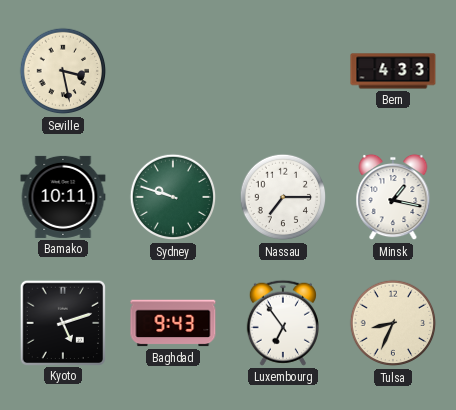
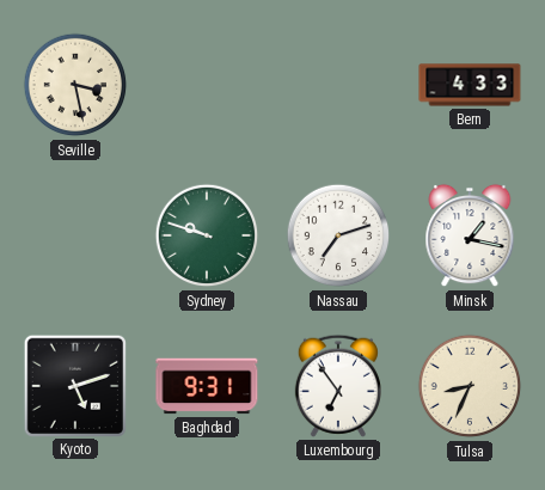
Bamako: 10:11 -> none (63, 197)
Nassau: 7:15 -> 7:12 (338, 235)
Baghdad: 9:43 -> 9:31 (207, 386)
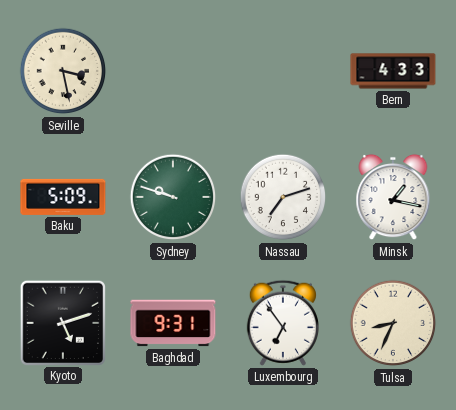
Baku: none -> 5:09 (63, 197)
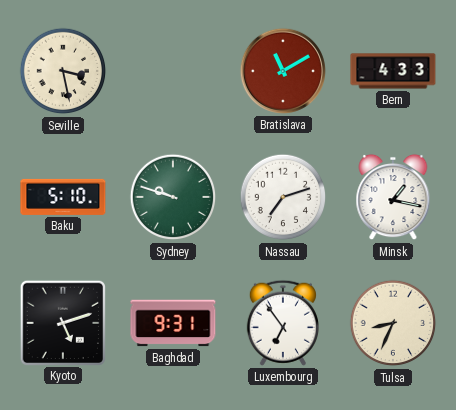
Bratislava: none -> 11:10 (283, 71)
Baku: 5:09 -> 5:10 (63, 197)
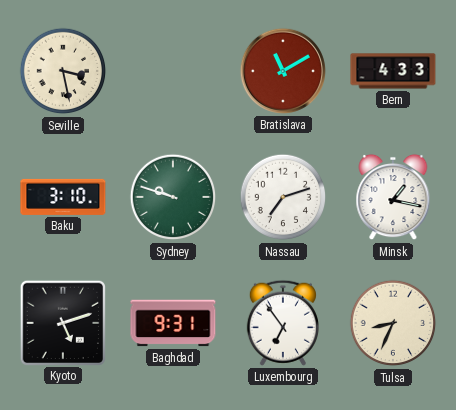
Baku: 5:10 -> 3:10 (63, 197)
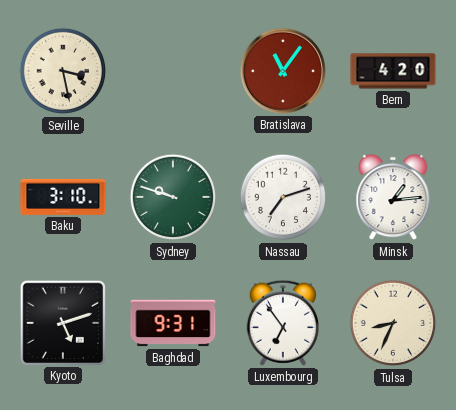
Bratislava: 11:10 -> 11:06 (283, 71)
Bern: 4:33 -> 4:20 (393, 71)
Minsk: 1:17 -> 1:14 (393, 197)
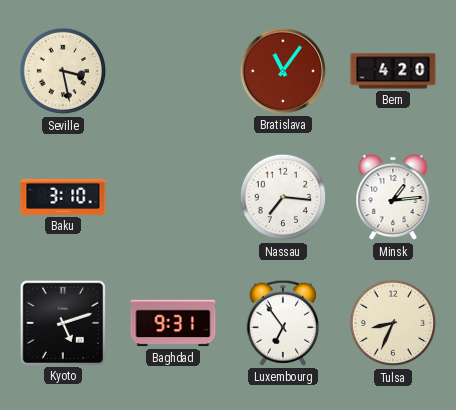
Sydney: 9:48 -> none (173, 197)
Nassau: 7:12 -> 7:16 (283, 197)
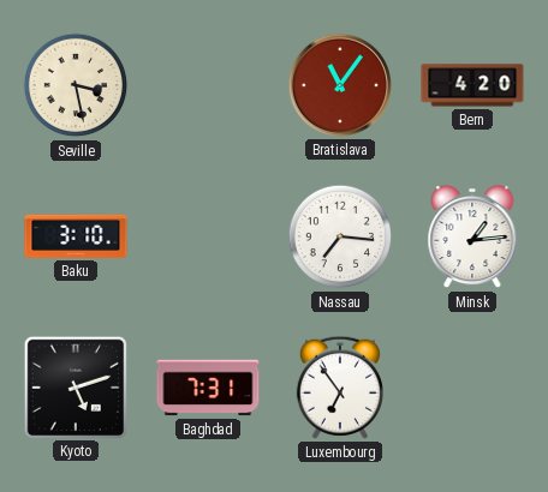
Baghdad: 9:31 -> 7:31 (208, 388)
Tulsa: 8:34 -> none (393, 323)
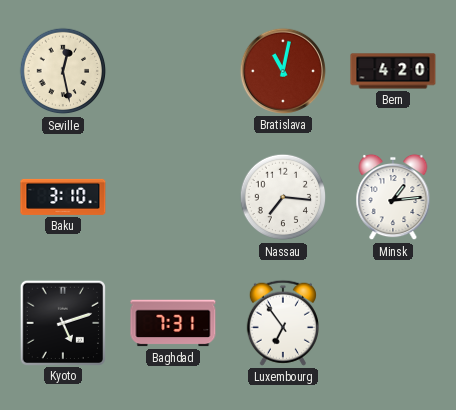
Seville: 3:28 -> 12:28 (63, 71)
Bratislava: 11:06 -> 11:02 (283, 71)
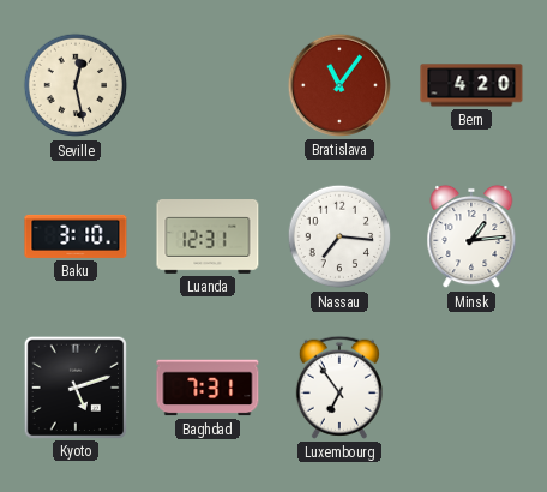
Bratislava: 11:02 -> 11:06 (339, 85)
Luanda: none -> 12:31 (208, 238)
